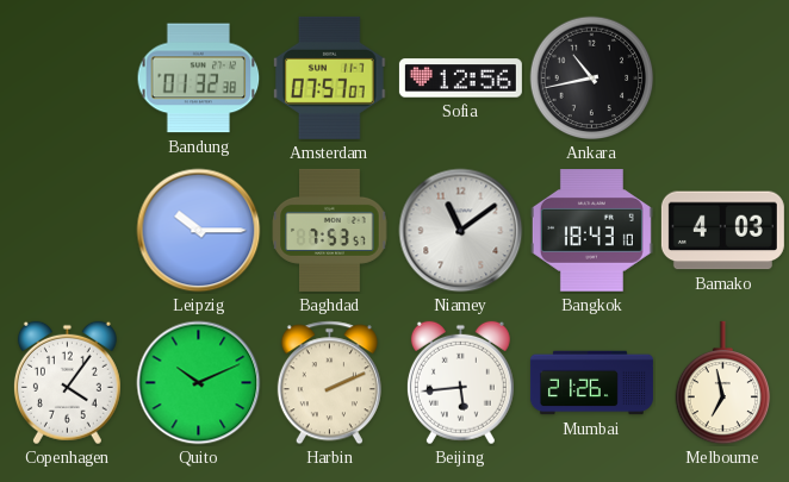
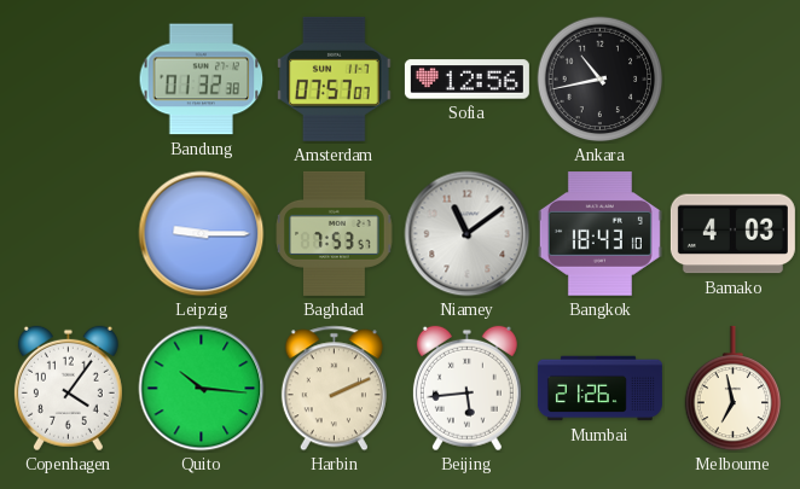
Leipzig: 10:15 -> 9:15 (202, 234)
Quito: 10:11 -> 10:16 (202, 389)
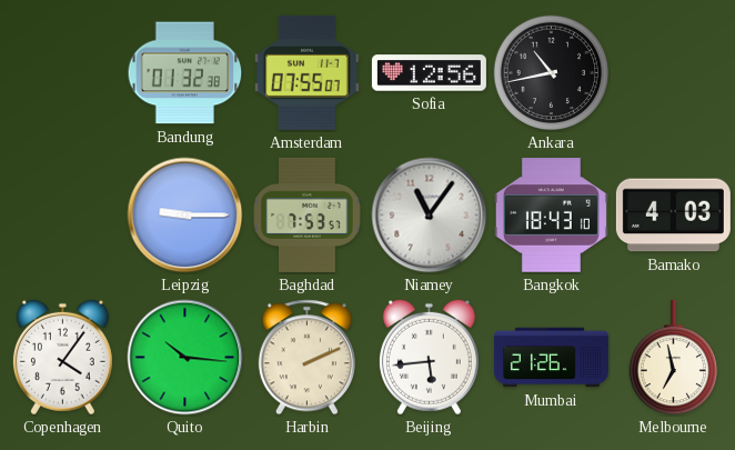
Amsterdam: 07:57 -> 07:55 (308, 72)
Niamey: 11:09 -> 11:06 (430, 216)
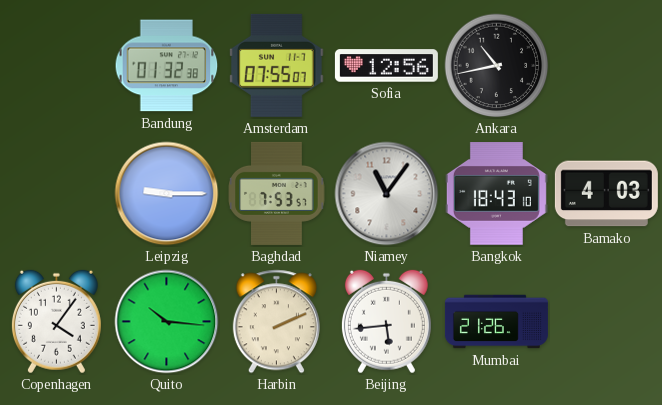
Melbourne: 6:58 -> none (674, 358)
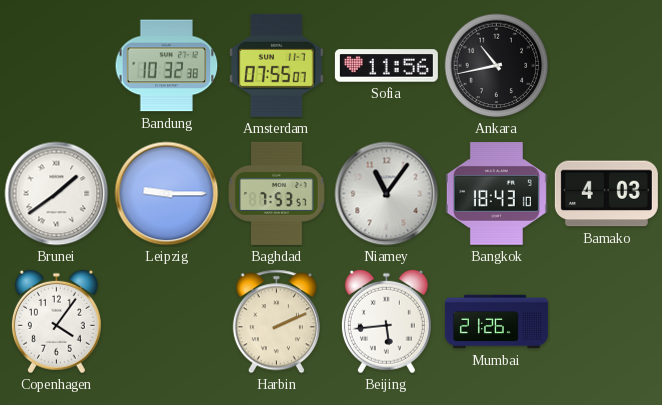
Bandung: 01:32 -> 10:32 (167, 66)
Sofia: 12:56 -> 11:56 (386, 66)
Brunei: none -> 1:39 (57, 194)
Quito: 10:16 -> none (167, 322)
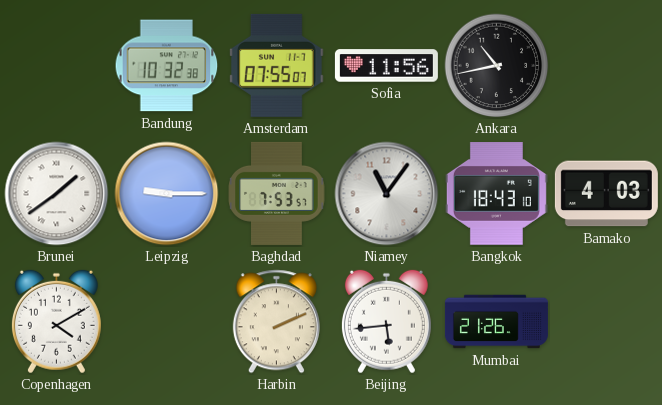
Copenhagen: 4:06 -> 4:10 (56, 322)
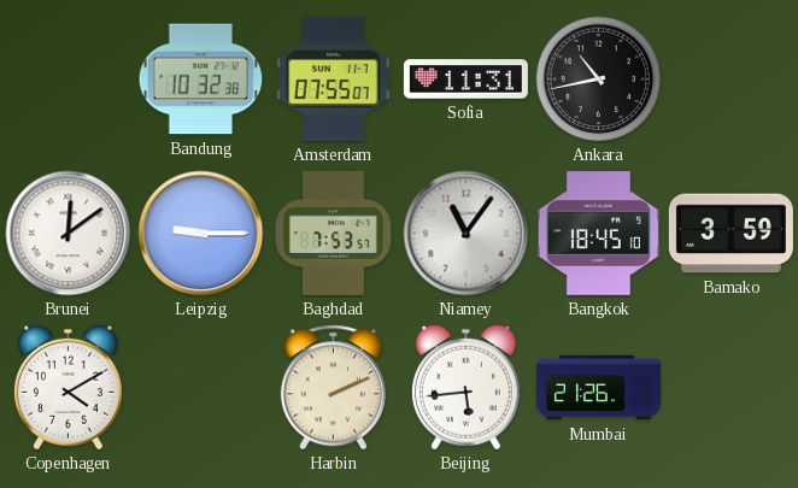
Sofia: 11:56 -> 11:31 (465, 80)
Brunei: 1:39 -> 12:09 (69, 234)
Bangkok: 18:43 -> 18:45 (598, 234)
Bamako: 4:03 -> 3:59 (730, 234)
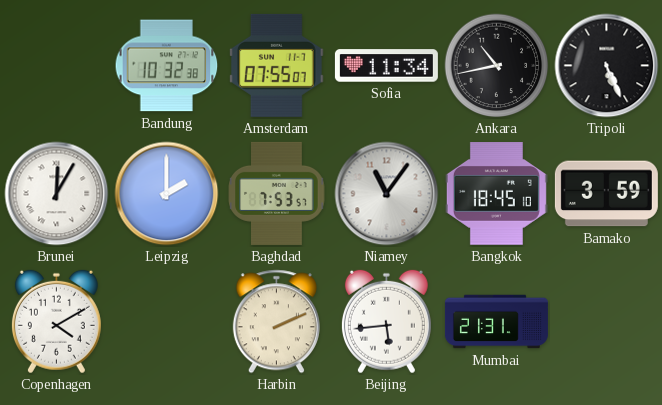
Sofia: 11:31 -> 11:34 (386, 66)
Tripoli: none -> 5:26 (607, 66)
Brunei: 12:09 -> 12:05 (57, 194)
Leipzig: 9:15 -> 2:00 (167, 194)
Mumbai: 21:26 -> 21:31 (496, 322)
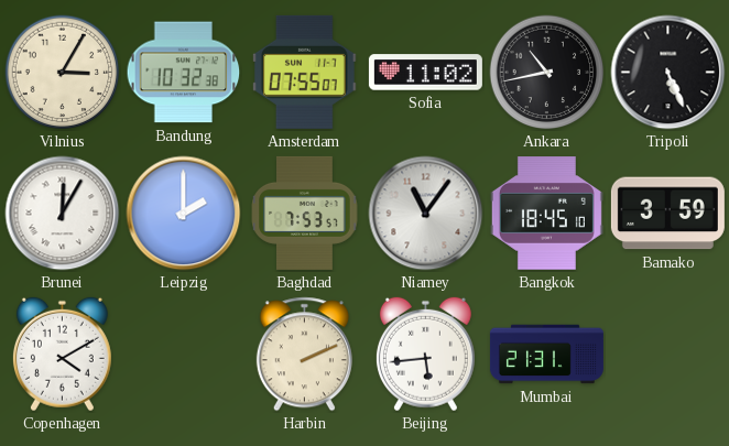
Vilnius: none -> 3:05 (63, 73)
Sofia: 11:34 -> 11:02 (425, 73)
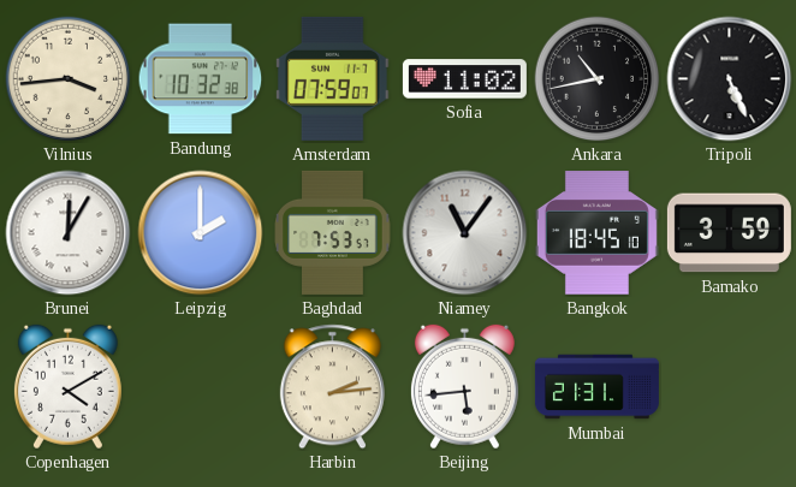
Vilnius: 3:05 -> 3:44 (69, 79)
Amsterdam: 07:55 -> 07:59 (333, 78)
Harbin: 2:11 -> 2:14 (332, 387)
